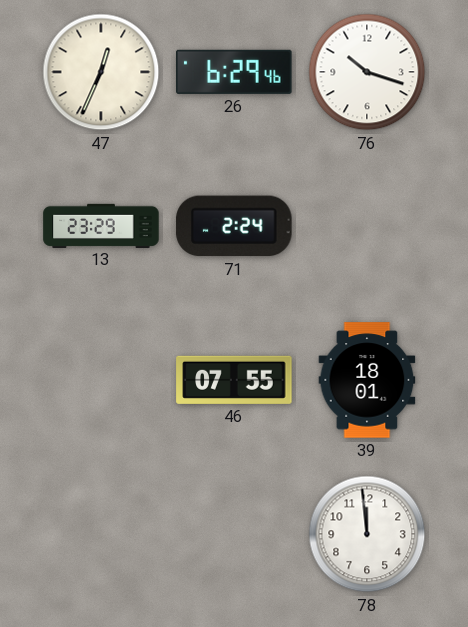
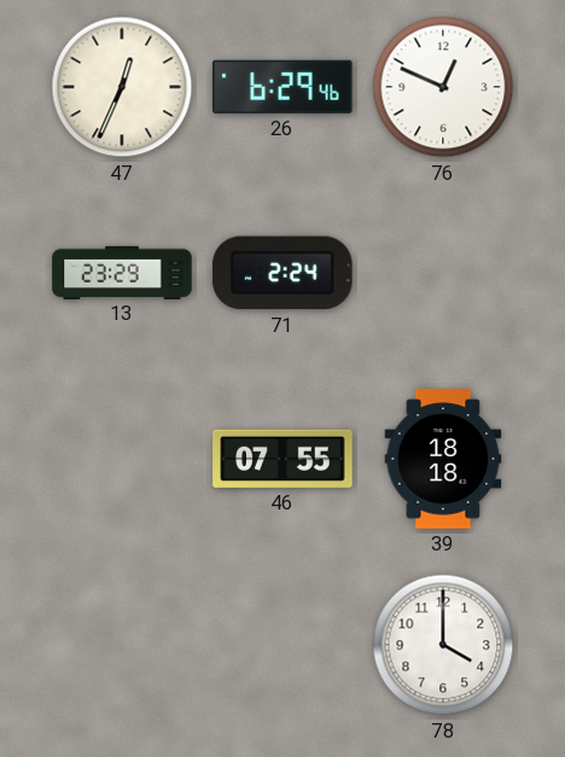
76: 10:18 -> 12:49 (443, 87)
39: 18:01 -> 18:18 (443, 459)
78: 11:59 -> 4:00 (443, 645)
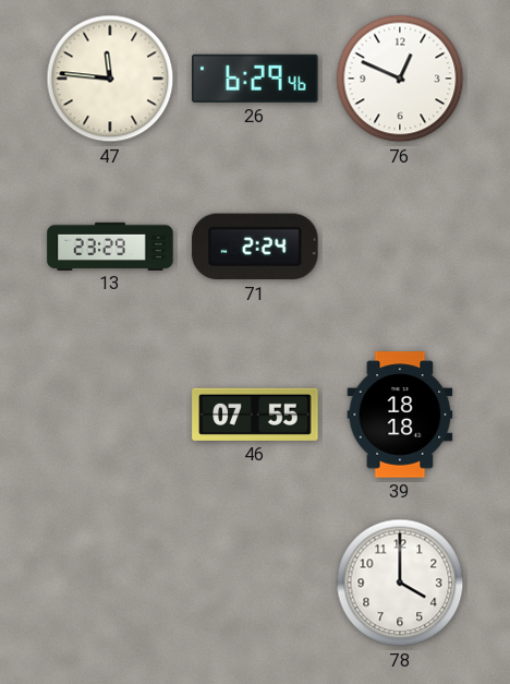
47: 12:34 -> 11:46 (110, 79)
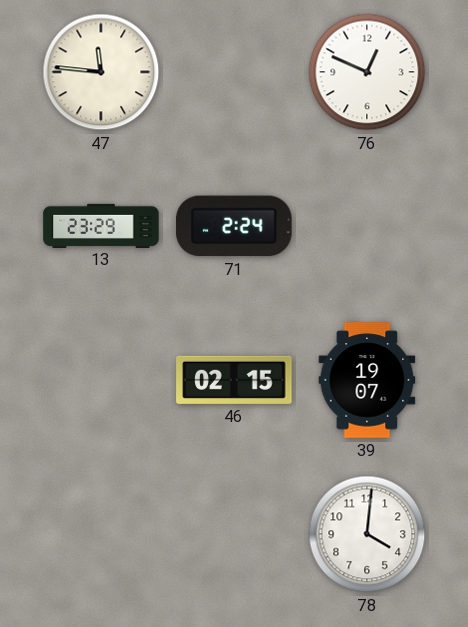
26: 6:29 -> none (255, 79)
46: 07:55 -> 02:15 (234, 380)
39: 18:18 -> 19:07 (367, 380)
78: 4:00 -> 4:01 (367, 534)
